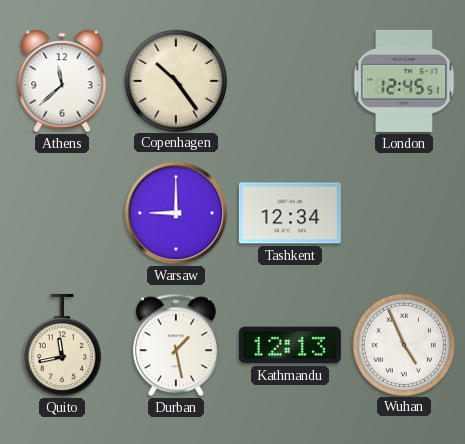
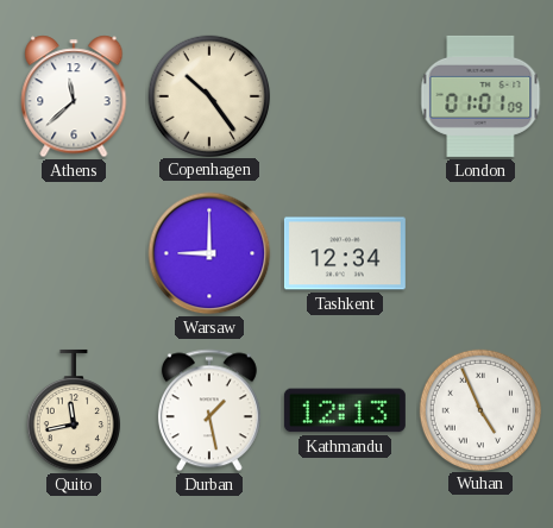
London: 12:45 -> 01:01 (480, 96)
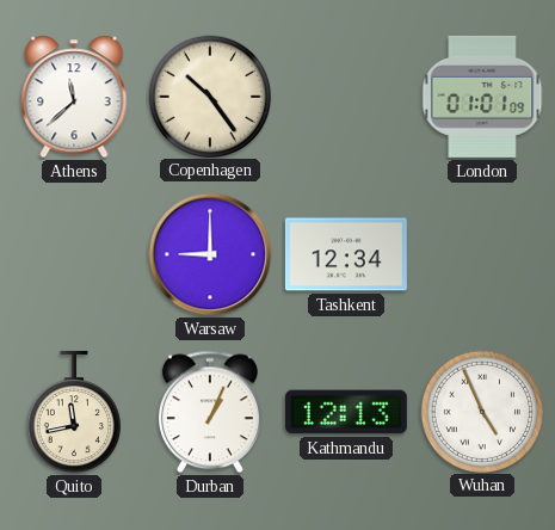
Durban: 1:28 -> 1:04 (210, 412)
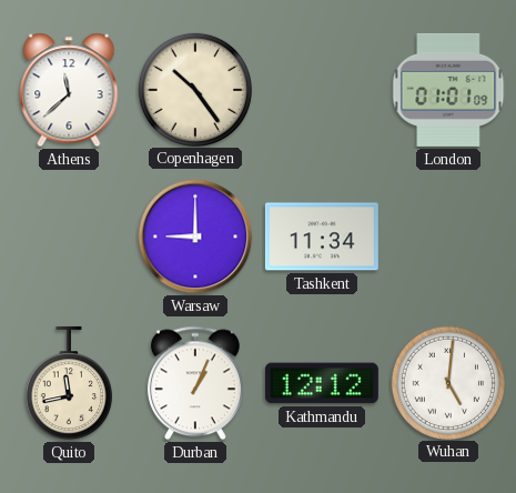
Tashkent: 12:34 -> 11:34 (322, 237)
Kathmandu: 12:13 -> 12:12 (322, 383)
Wuhan: 4:56 -> 5:01 (447, 382)
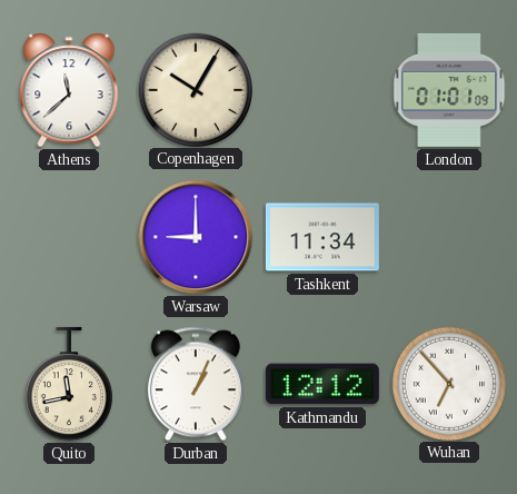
Copenhagen: 10:24 -> 10:05 (195, 89)
Wuhan: 5:01 -> 6:53 (448, 383)
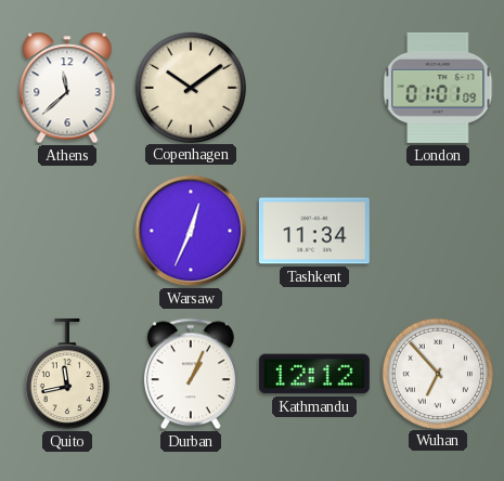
Copenhagen: 10:05 -> 10:09 (190, 87)
Warsaw: 9:00 -> 12:34 (191, 231)
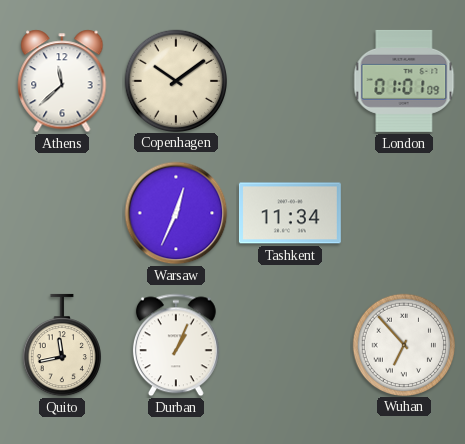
Kathmandu: 12:12 -> none (314, 374)
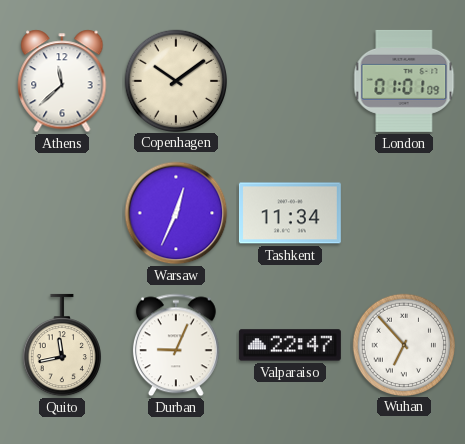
Durban: 1:04 -> 9:04 (176, 345)
Valparaiso: none -> 22:47 (290, 345)
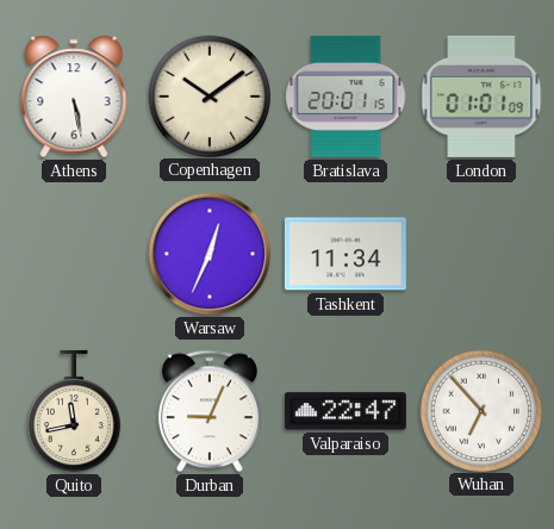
Athens: 11:38 -> 5:28 (74, 97)
Bratislava: none -> 20:01 (346, 97)
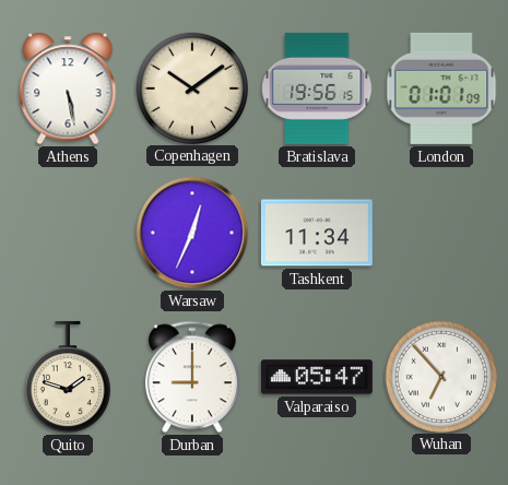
Bratislava: 20:01 -> 19:56 (317, 88)
Quito: 11:43 -> 1:48 (67, 377)
Durban: 9:04 -> 9:00 (192, 377)
Valparaiso: 22:47 -> 05:47 (317, 377)
